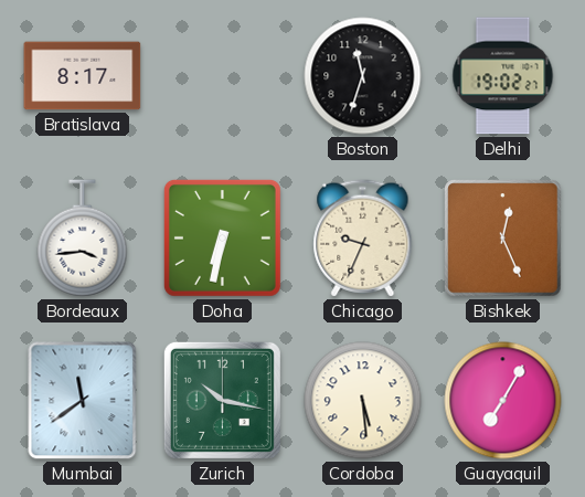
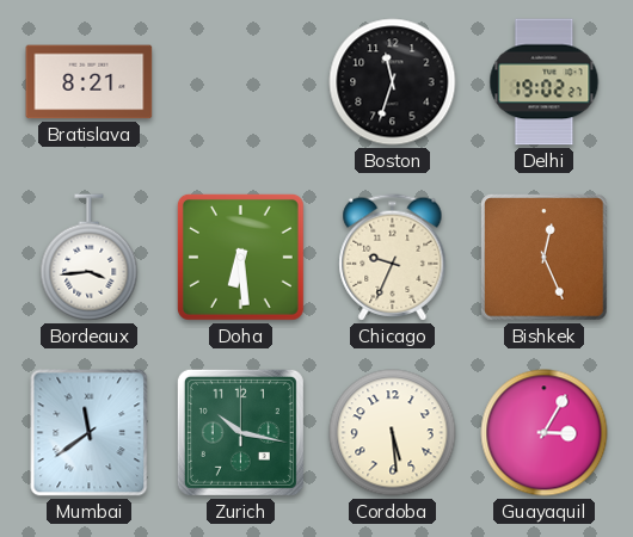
Bratislava: 8:17 -> 8:21 (90, 82)
Doha: 6:32 -> 6:29 (240, 257)
Guayaquil: 7:05 -> 3:05 (545, 433)
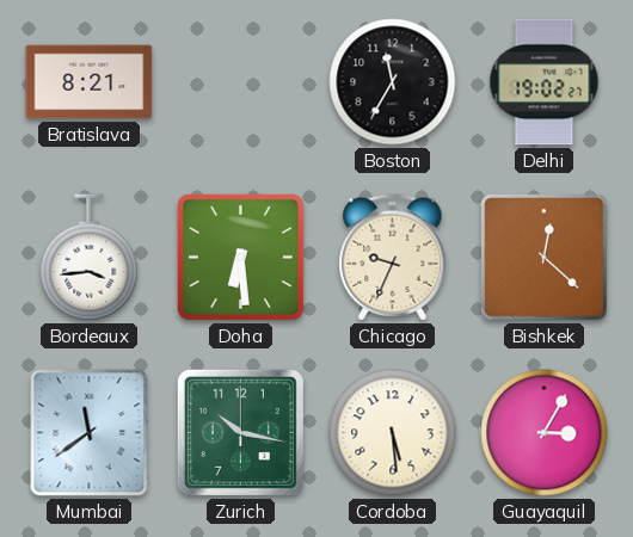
Boston: 11:33 -> 11:35 (393, 82)
Bishkek: 12:26 -> 12:22 (545, 258)
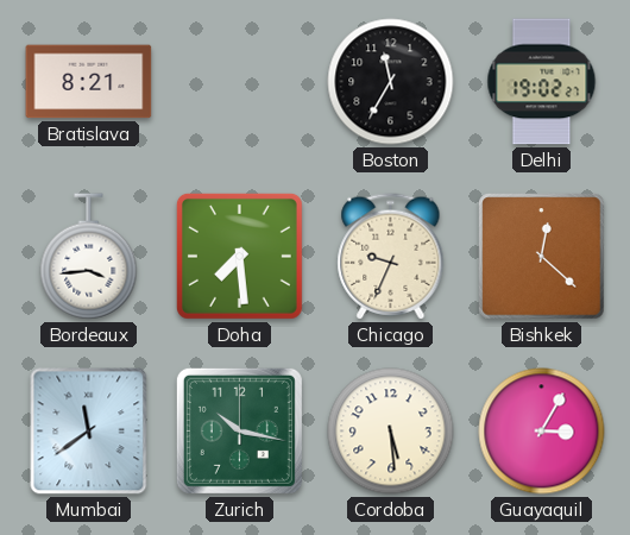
Doha: 6:29 -> 7:29 (239, 256)
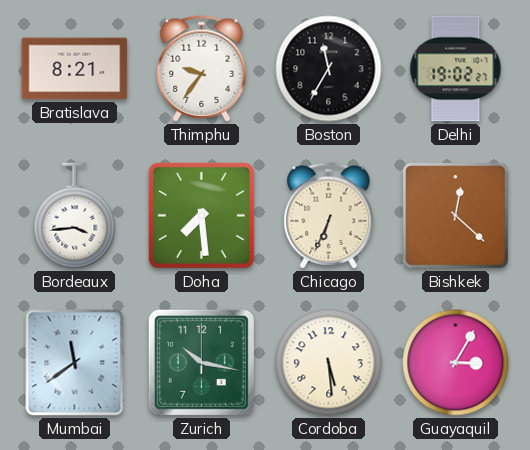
Thimphu: none -> 9:36 (202, 69)
Chicago: 9:34 -> 6:34 (329, 216)
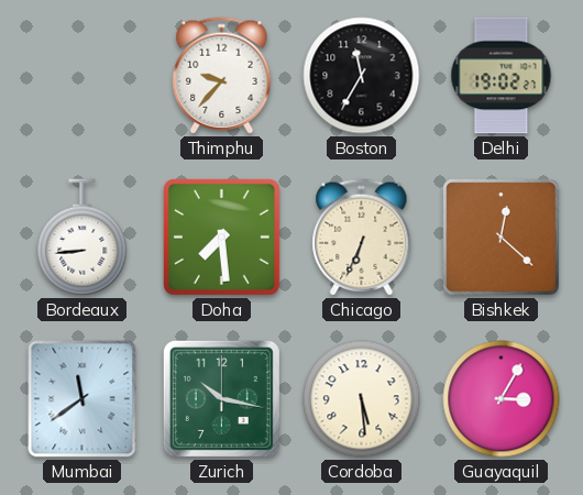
Bratislava: 8:21 -> none (75, 69)
Thimphu: 9:36 -> 9:37 (222, 76)
Bordeaux: 3:44 -> 8:44 (82, 238)
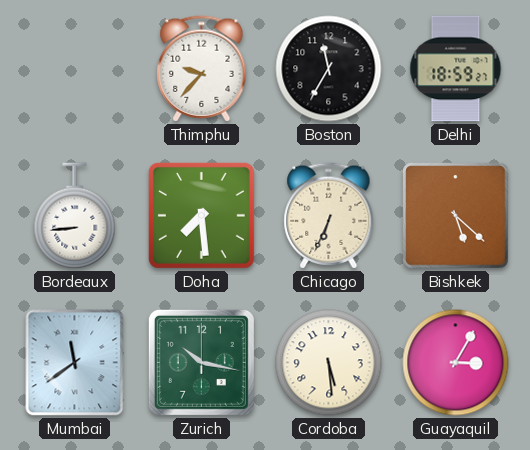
Delhi: 19:02 -> 18:59 (456, 69)
Bishkek: 12:22 -> 5:22 (456, 216)
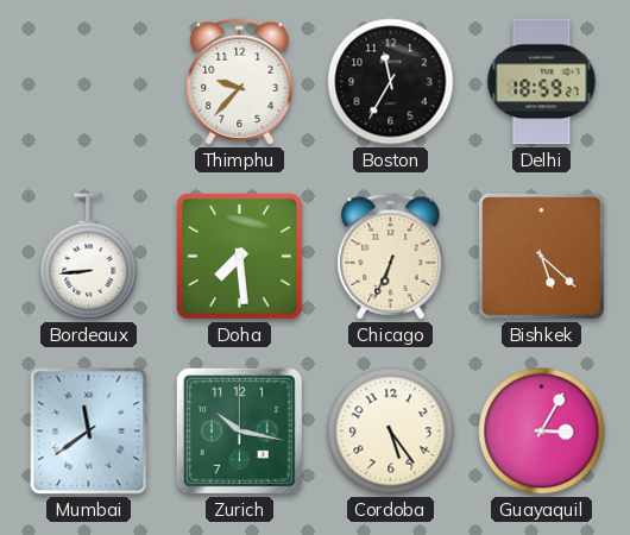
Cordoba: 5:29 -> 5:24 (391, 432)
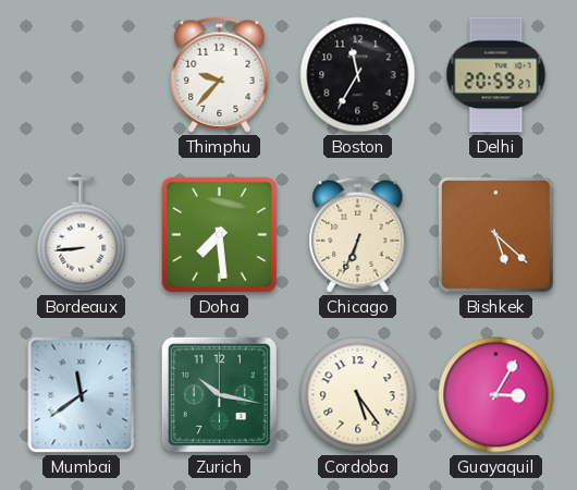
Delhi: 18:59 -> 20:59 (496, 75)
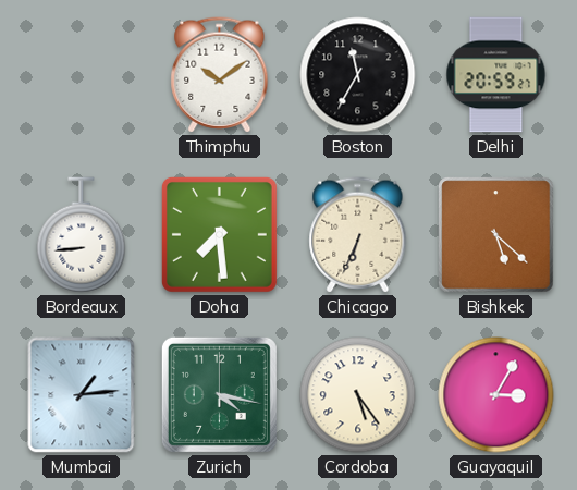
Thimphu: 9:37 -> 10:09 (220, 75)
Mumbai: 11:39 -> 1:14 (82, 395)
Zurich: 10:17 -> 4:17 (219, 394)
